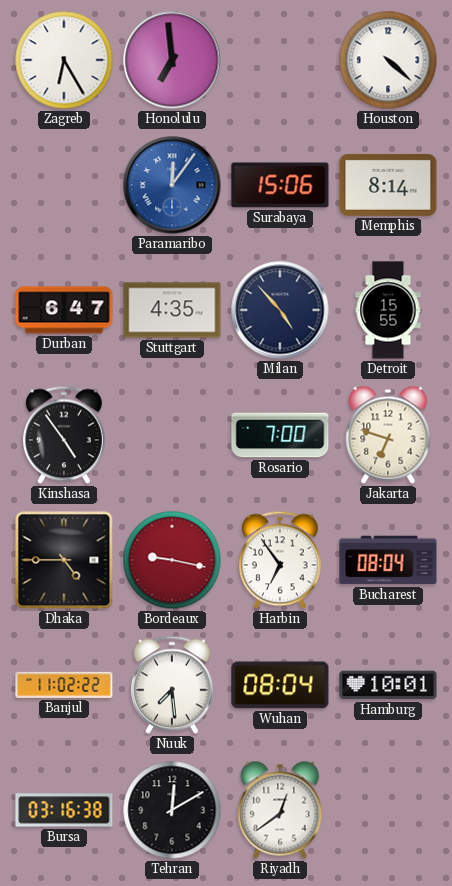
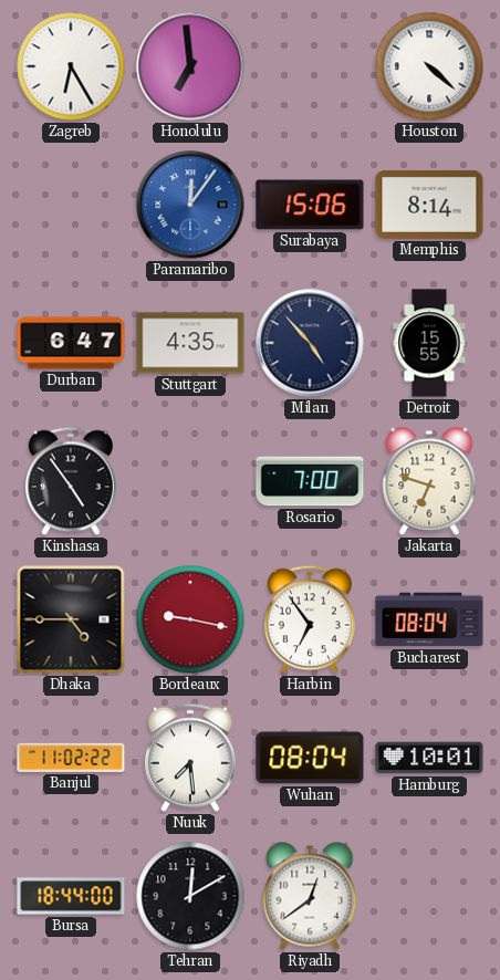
Bursa: 03:16 -> 18:44 (71, 896)
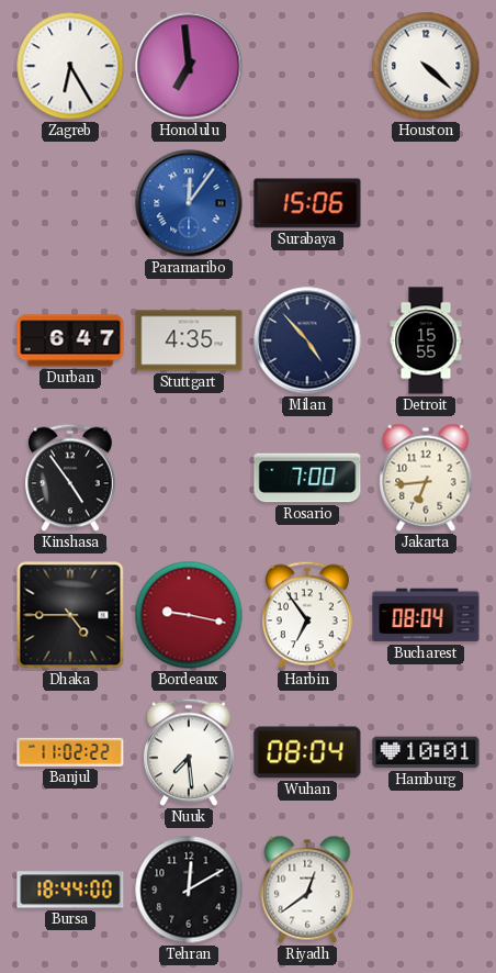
Memphis: 8:14 -> none (429, 205)
Jakarta: 6:48 -> 6:44 (426, 478)
